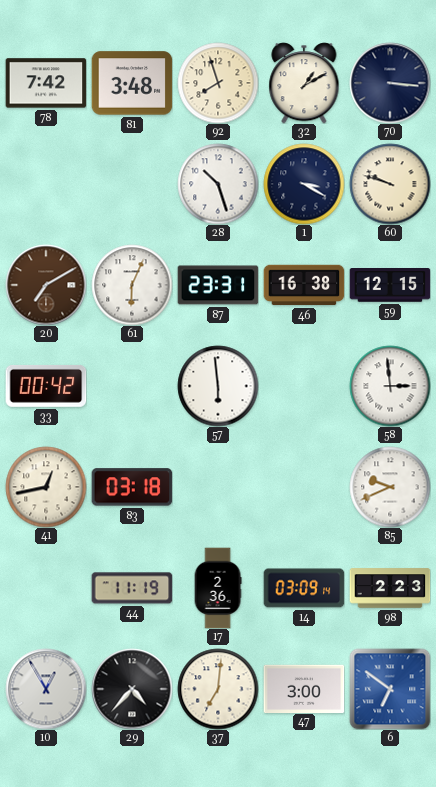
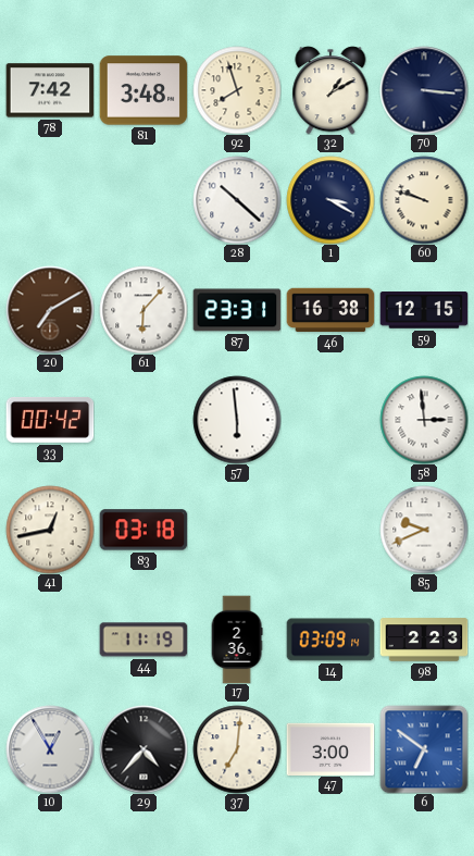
28: 10:27 -> 10:22 (237, 200)
61: 6:04 -> 6:07 (144, 310)
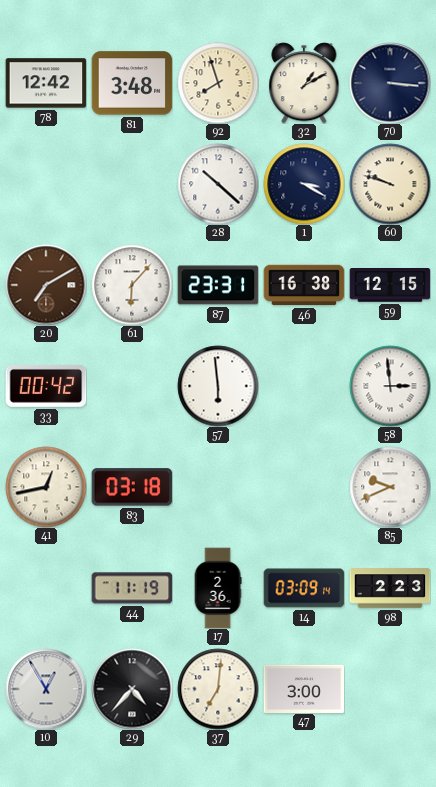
78: 7:42 -> 12:42 (46, 83)
6: 6:51 -> none (424, 749)
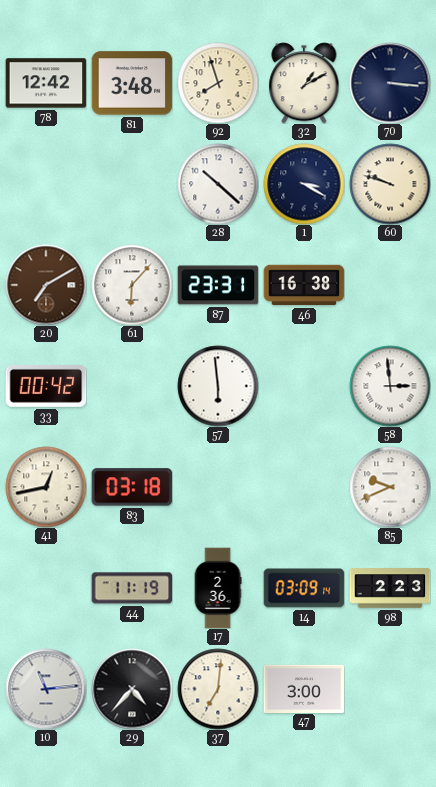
59: 12:15 -> none (390, 285)
10: 12:55 -> 11:14 (46, 689)
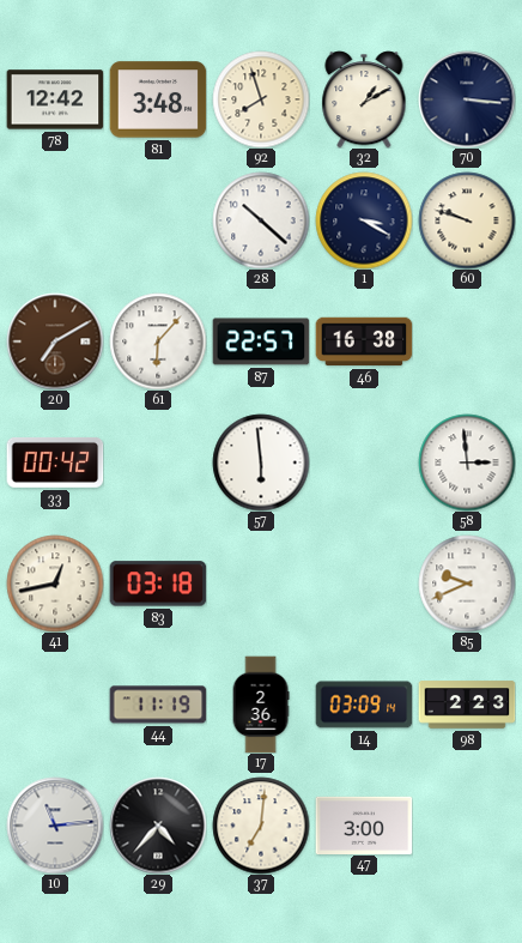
87: 23:31 -> 22:57 (261, 341)
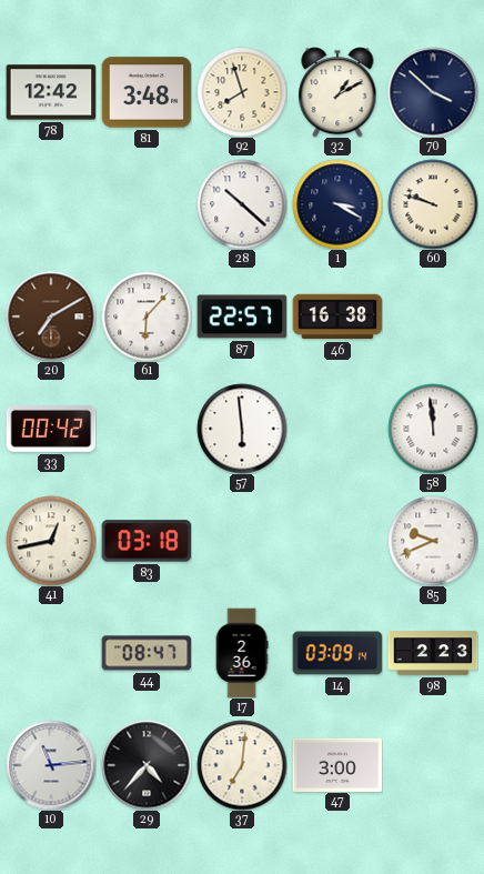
70: 3:16 -> 3:52 (433, 92)
58: 2:59 -> 11:59 (433, 429)
44: 11:19 -> 08:47 (147, 653)
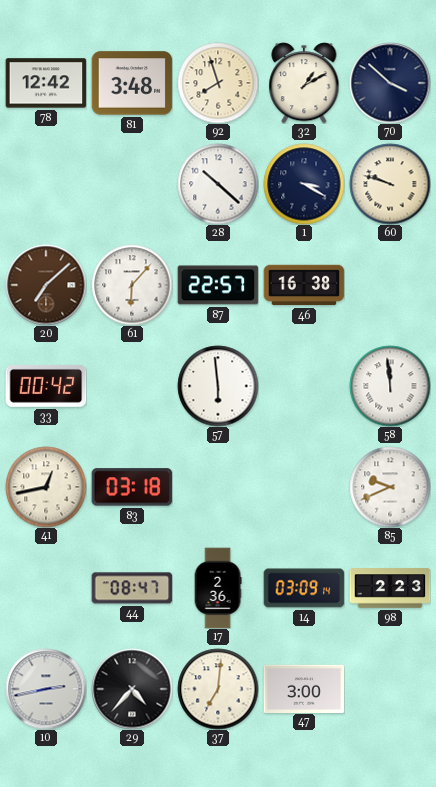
20: 7:10 -> 7:08 (46, 285)
10: 11:14 -> 2:43 (46, 689)
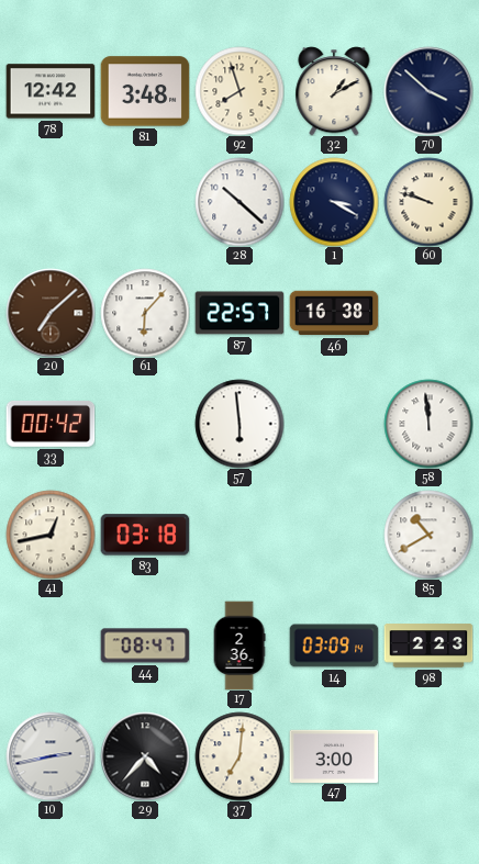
85: 9:41 -> 10:40 (428, 535)
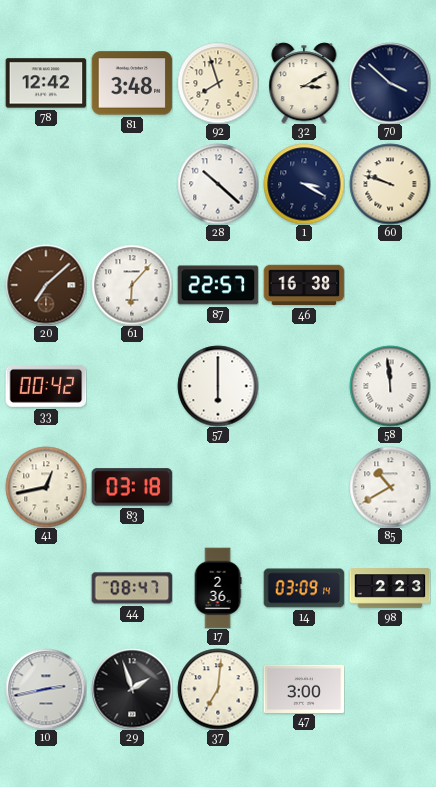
32: 1:10 -> 3:10 (304, 83)
57: 5:59 -> 6:00 (218, 386)
29: 4:37 -> 1:57 (132, 689)
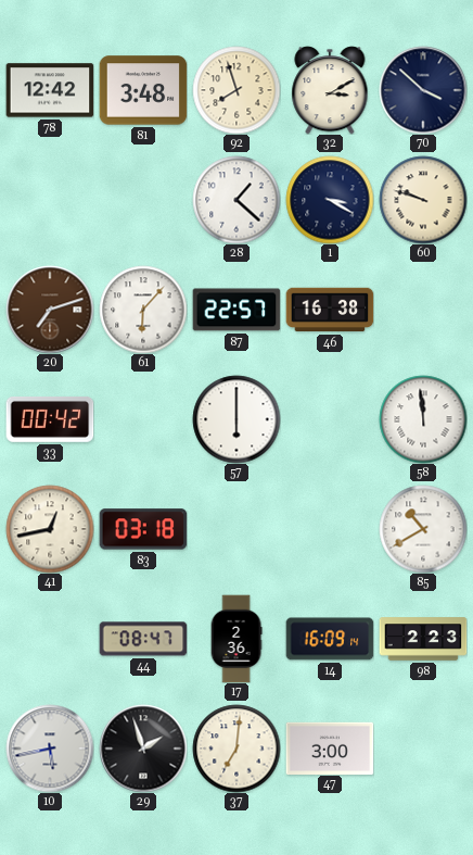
28: 10:22 -> 1:22 (237, 200)
20: 7:08 -> 7:12 (50, 310)
14: 03:09 -> 16:09 (330, 639)
10: 2:43 -> 5:43 (50, 749)
